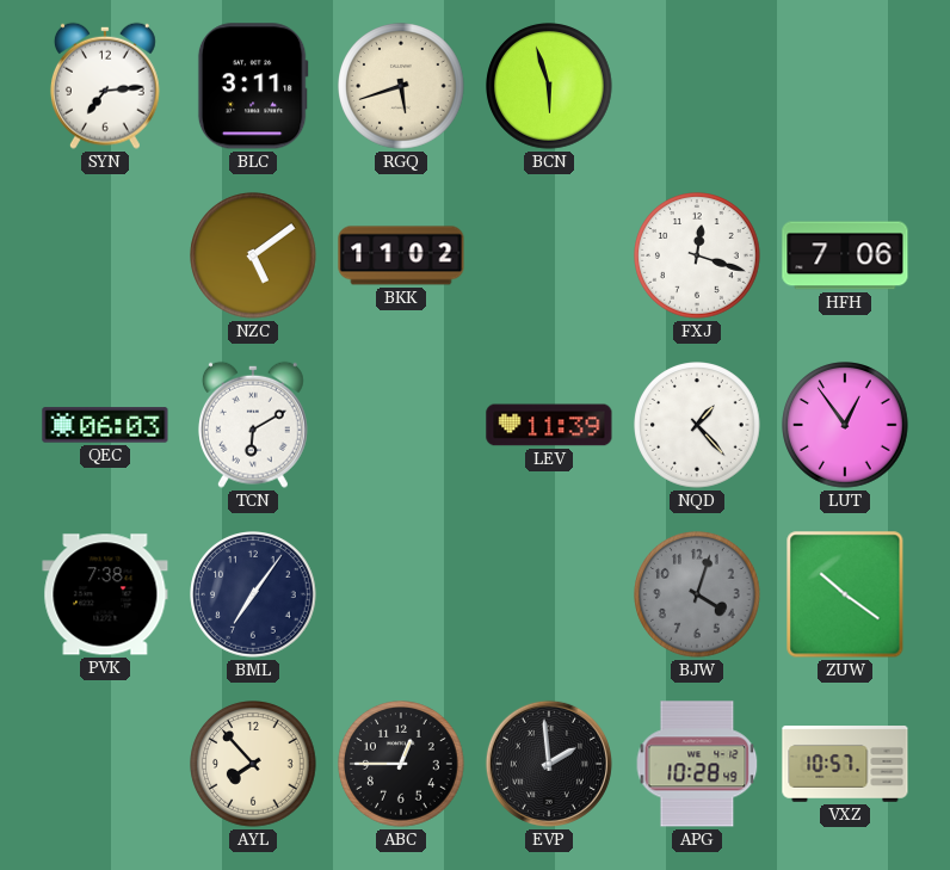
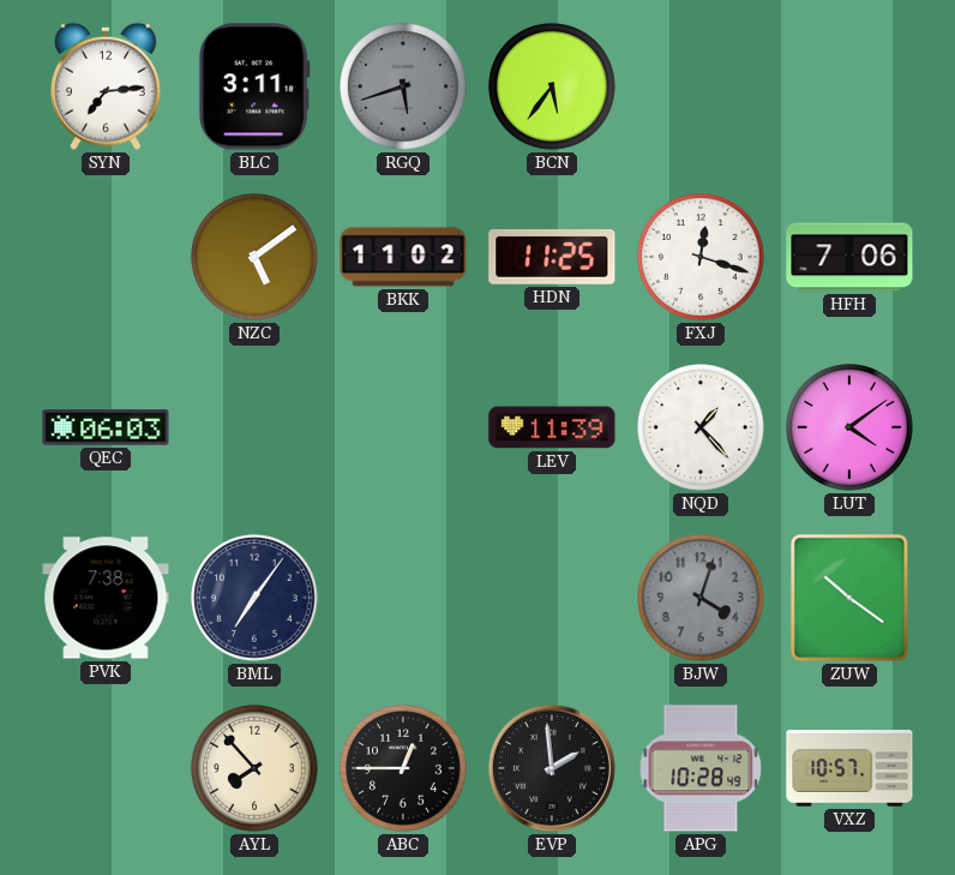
RGQ dial: cream -> grey (403, 86)
BCN: 5:57 -> 5:36 (552, 86)
HDN: none -> 11:25 (552, 257)
TCN: 6:10 -> none (253, 425)
LUT: 12:54 -> 4:09 (849, 427)
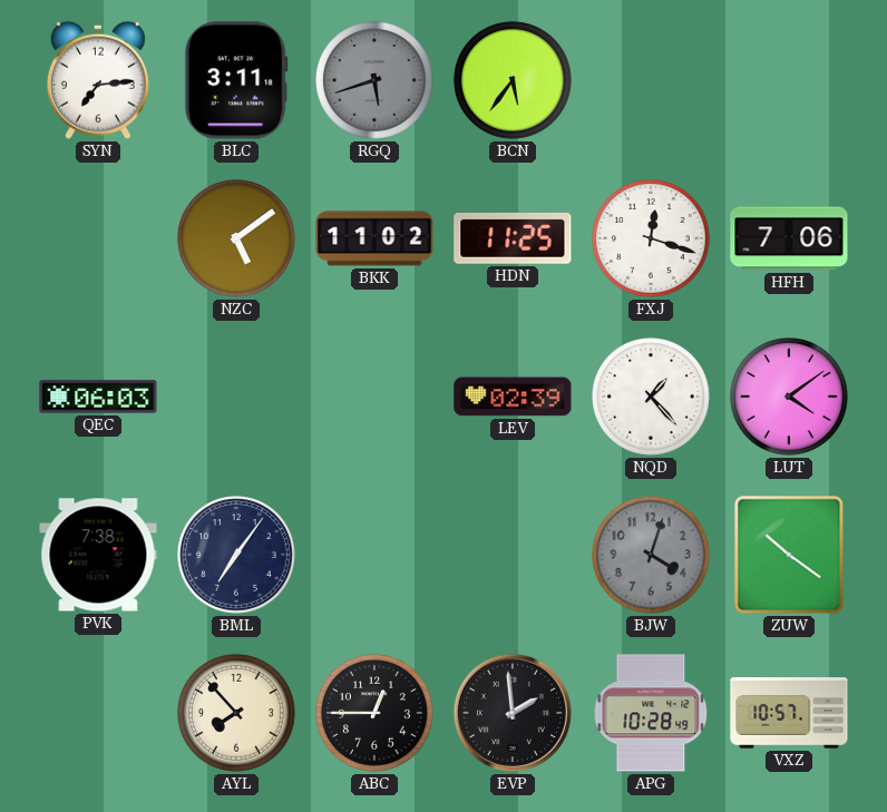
LEV: 11:39 -> 02:39 (513, 397)
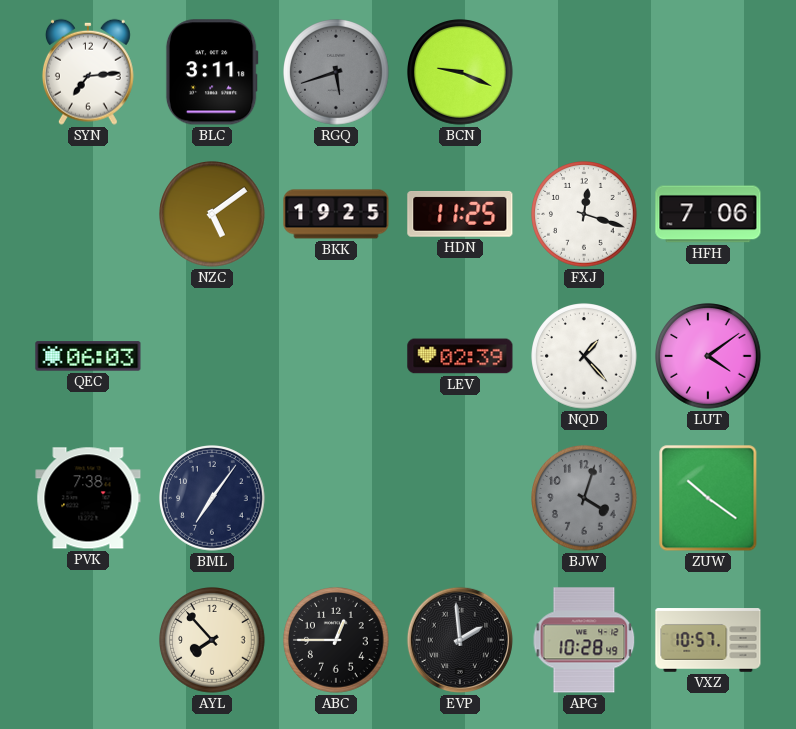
BCN: 5:36 -> 9:19 (460, 72)
BKK: 11:02 -> 19:25 (336, 214)
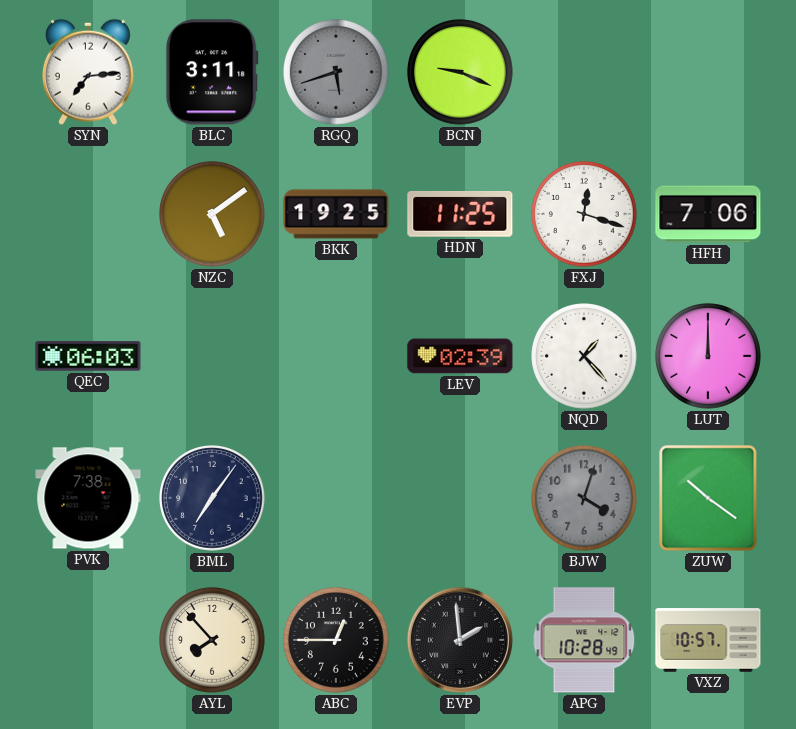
LUT: 4:09 -> 12:00 (708, 356)
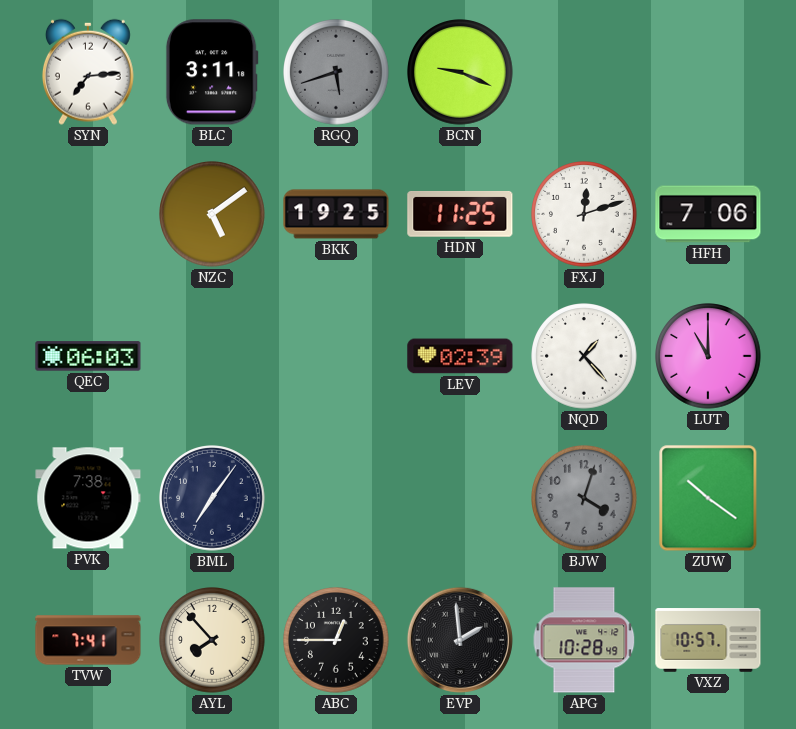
FXJ: 12:18 -> 12:12 (584, 214)
LUT: 12:00 -> 11:00 (708, 356)
TVW: none -> 7:41 (88, 640)
